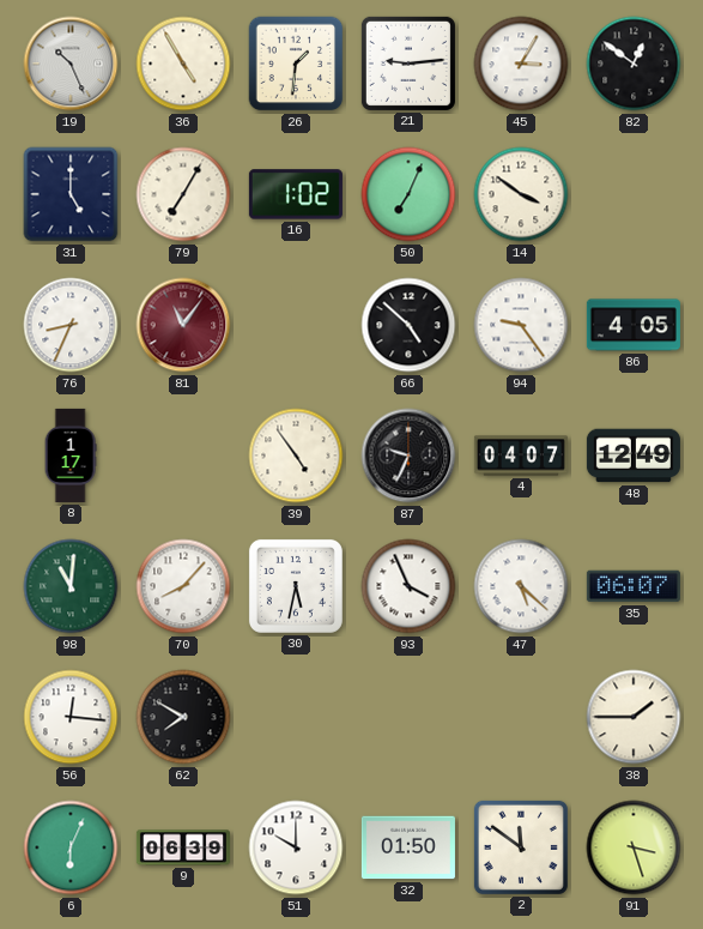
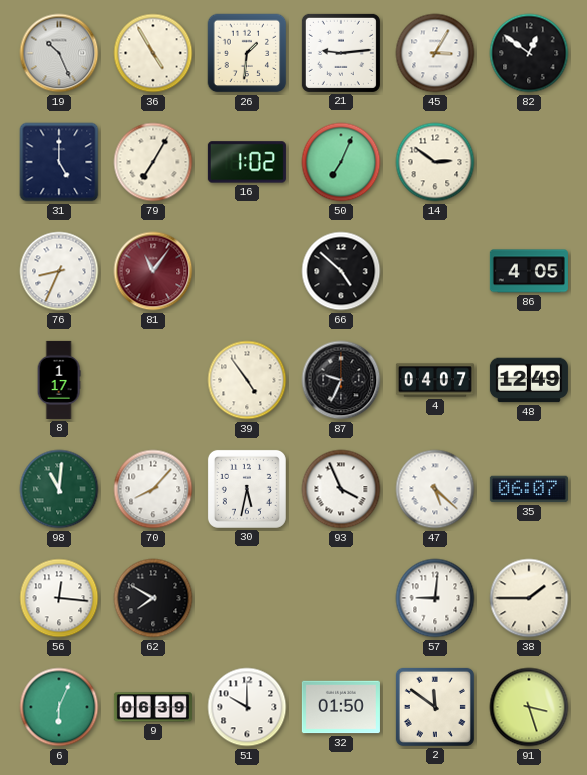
14: 3:51 -> 2:51 (435, 162)
94: 9:24 -> none (521, 325)
57: none -> 9:01 (435, 598)
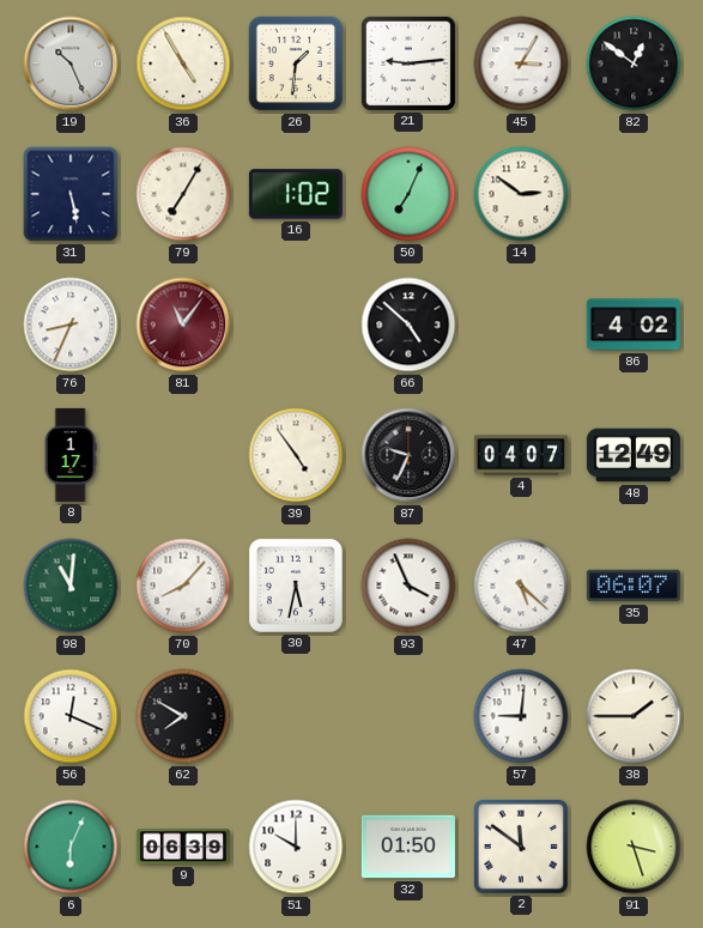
31: 5:00 -> 5:28 (71, 194)
86: 4:05 -> 4:02 (634, 325)
56: 12:16 -> 12:19 (71, 716)
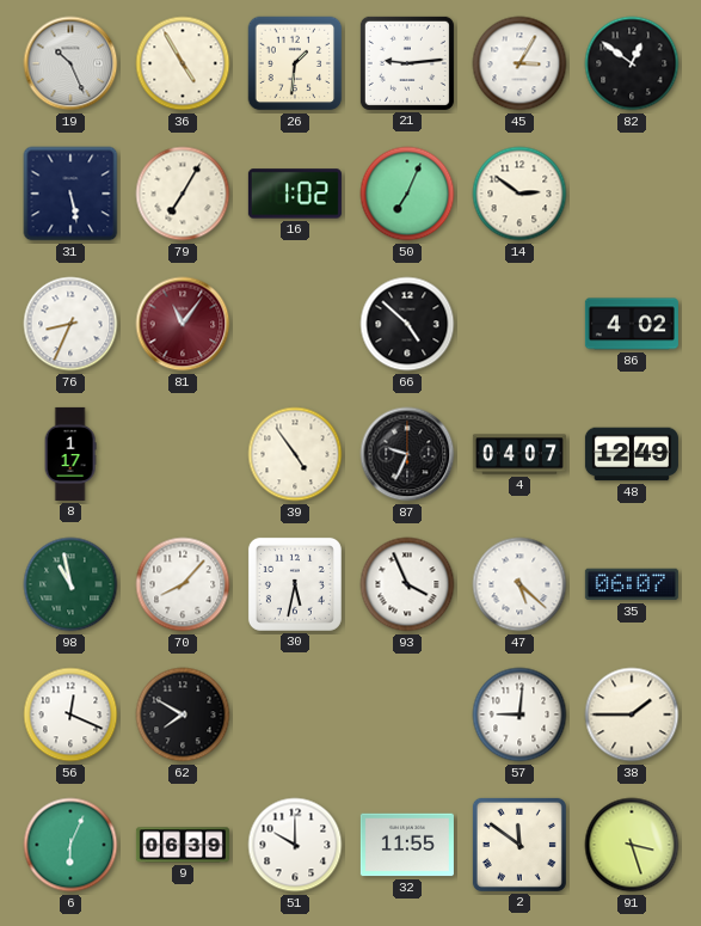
98: 11:01 -> 10:58 (70, 584)
32: 01:50 -> 11:55 (407, 845)
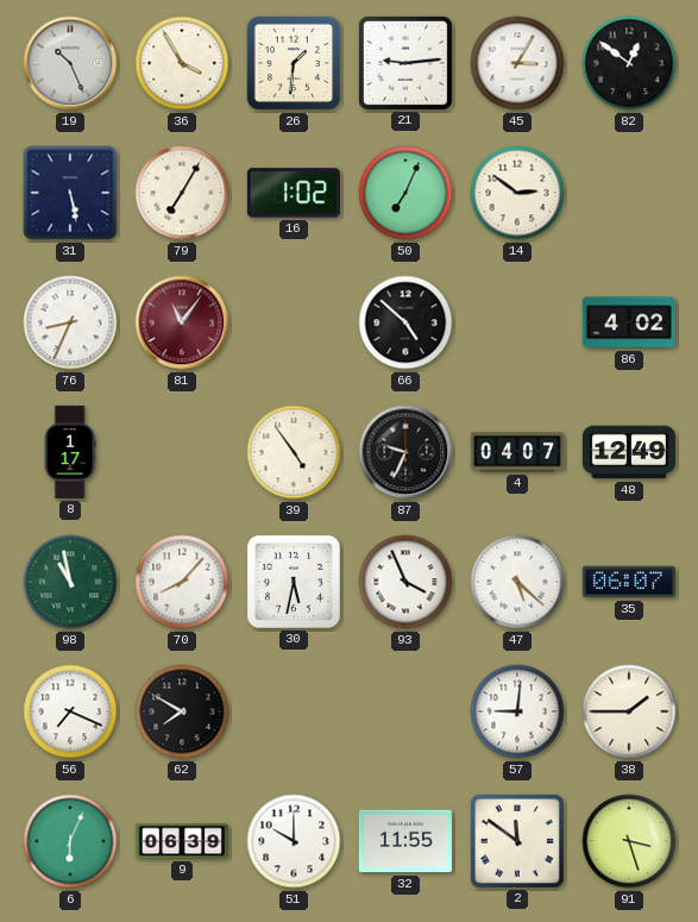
36: 4:55 -> 3:55 (182, 63)
56: 12:19 -> 7:19 (70, 711)
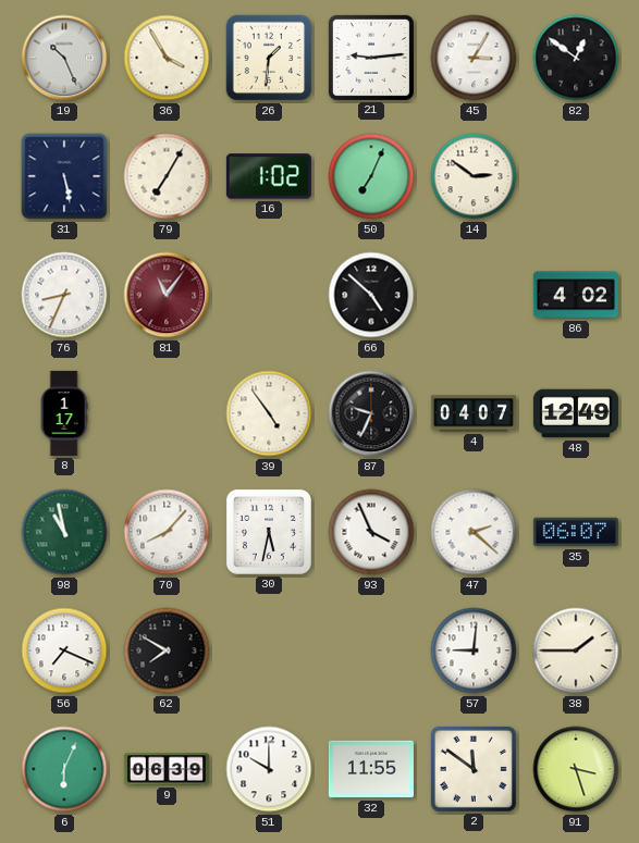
47: 5:22 -> 2:22 (474, 532)
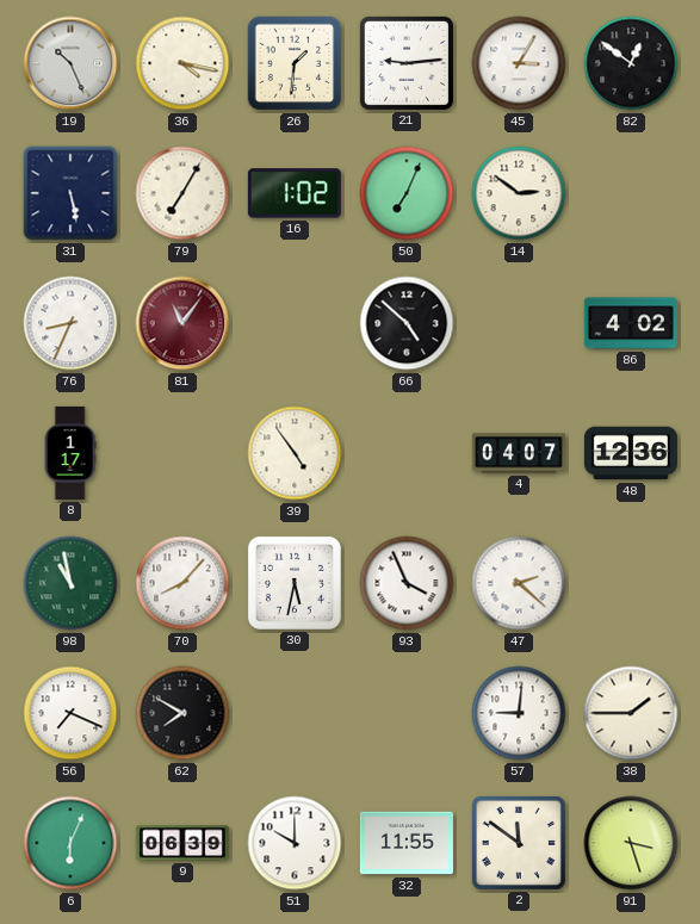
36: 3:55 -> 4:17 (182, 63)
87: 9:34 -> none (371, 413)
48: 12:49 -> 12:36 (631, 453)
35: 06:07 -> none (576, 532)
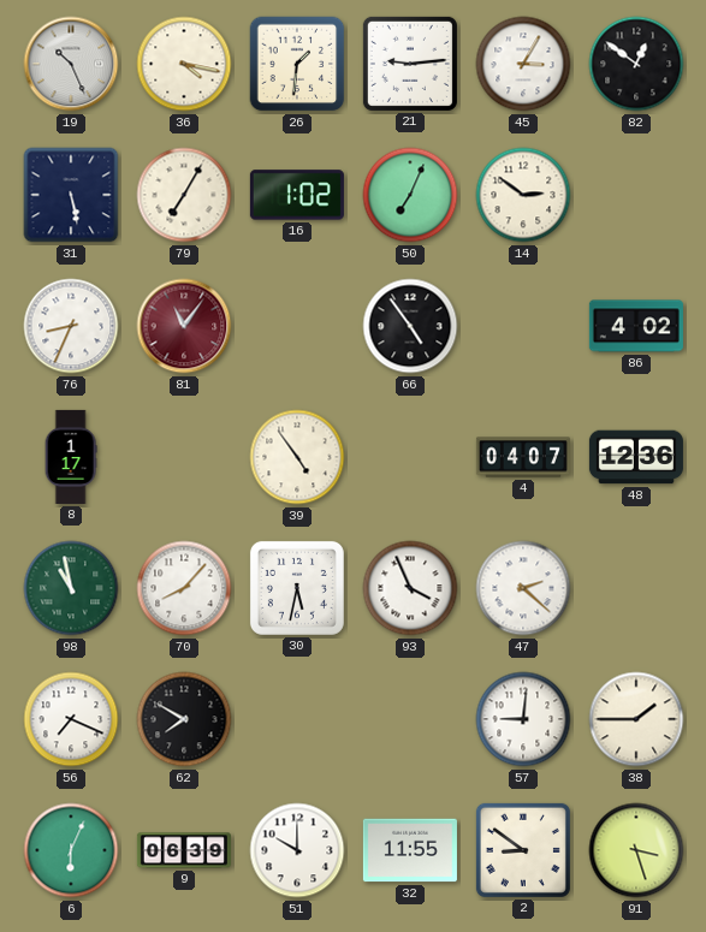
66: 4:52 -> 4:54 (410, 326)
2: 11:51 -> 8:51 (523, 850)
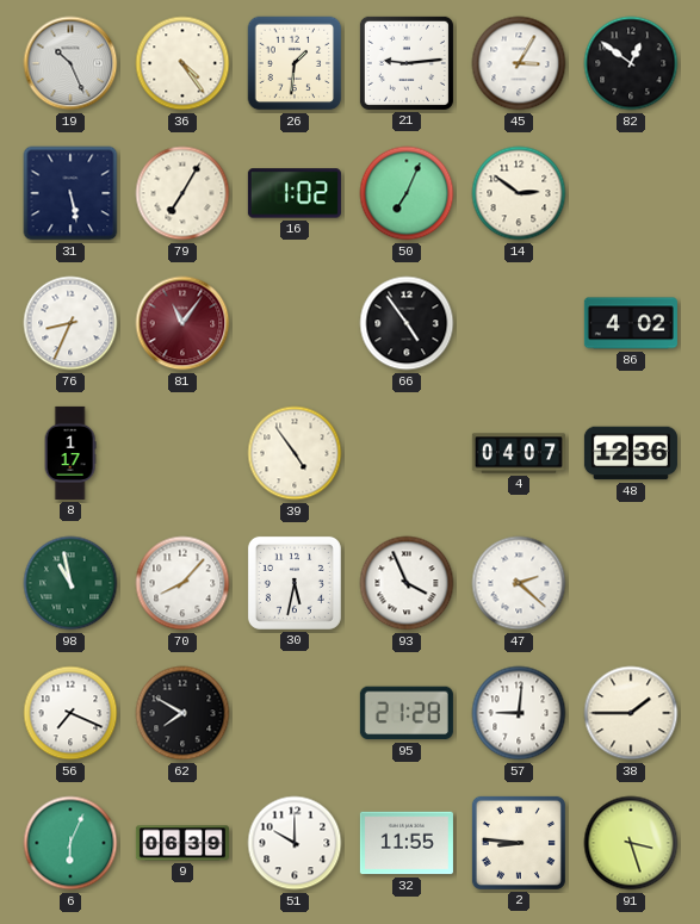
36: 4:17 -> 4:24 (182, 63)
95: none -> 21:28 (407, 713)
2: 8:51 -> 8:46 (519, 843)
